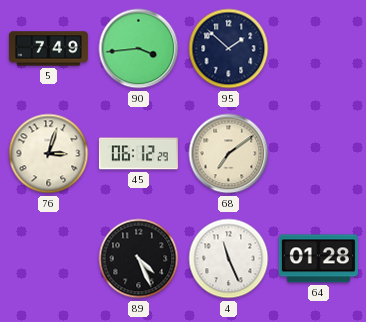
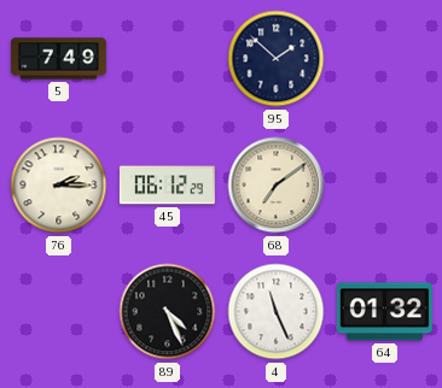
90: 3:44 -> none (139, 49)
76: 3:03 -> 2:15 (59, 186)
64: 01:28 -> 01:32 (384, 312)
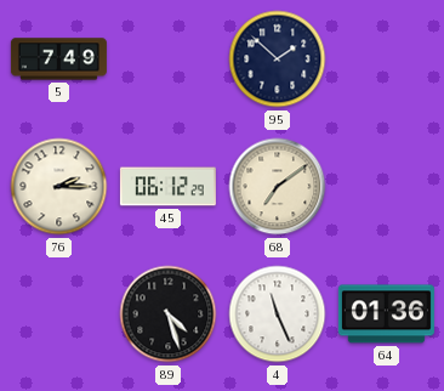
89: 4:26 -> 4:27 (169, 314)
64: 01:32 -> 01:36 (386, 314)
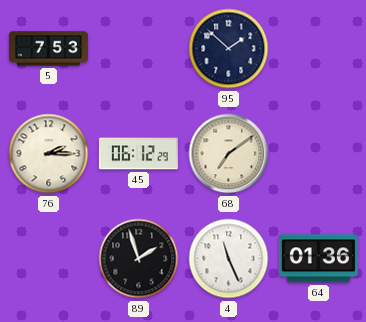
5: 7:49 -> 7:53 (48, 49)
89: 4:27 -> 1:57 (139, 259)
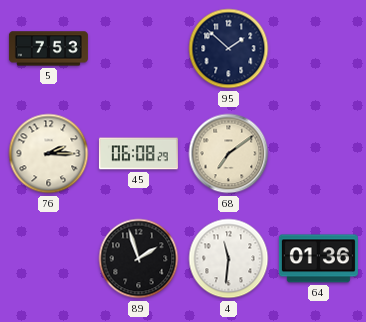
45: 06:12 -> 06:08 (138, 154)
4: 11:26 -> 11:31 (229, 259)
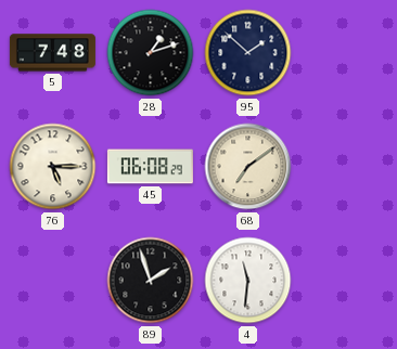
5: 7:53 -> 7:48 (52, 53)
28: none -> 1:12 (151, 53)
76: 2:15 -> 5:15 (53, 167)
64: 01:36 -> none (318, 259)
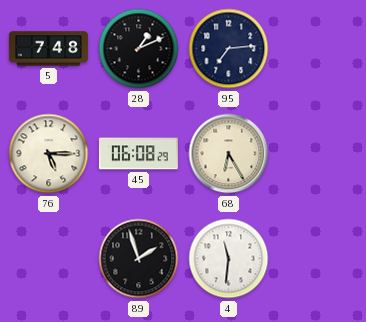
28: 1:12 -> 1:11 (139, 49)
95: 1:52 -> 7:14 (229, 49)
68: 7:09 -> 6:25 (229, 154)
